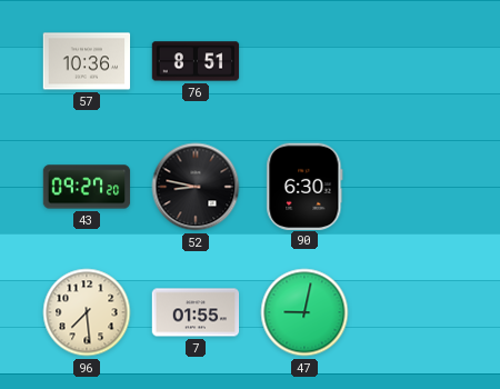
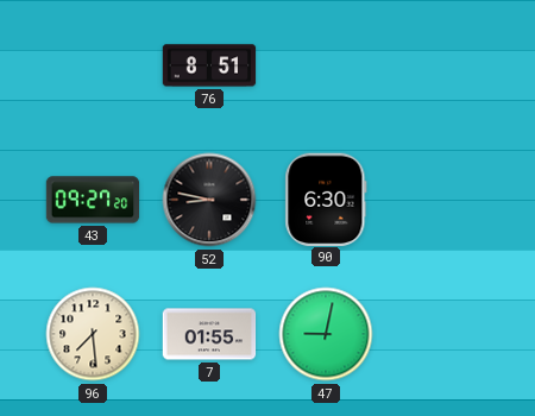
57: 10:36 -> none (87, 61)
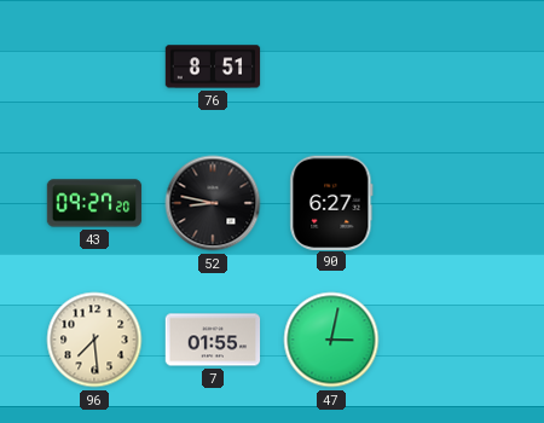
90: 6:30 -> 6:27 (331, 202)
47: 9:02 -> 3:02 (331, 340)
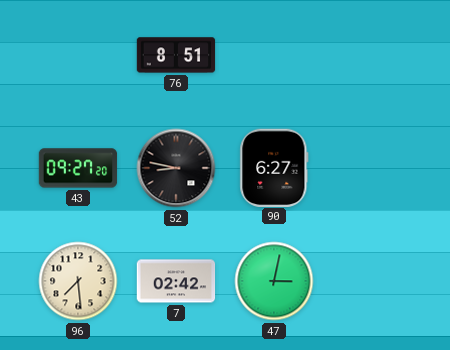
7: 01:55 -> 02:42 (176, 281)
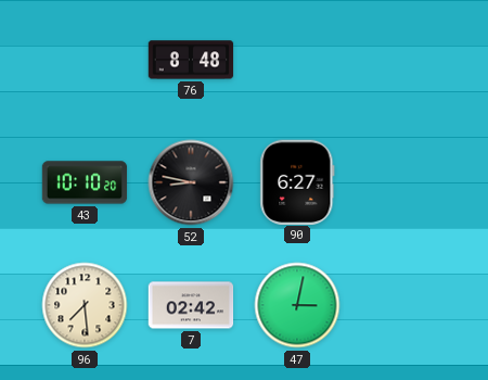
76: 8:51 -> 8:48 (191, 60)
43: 09:27 -> 10:10 (85, 182)
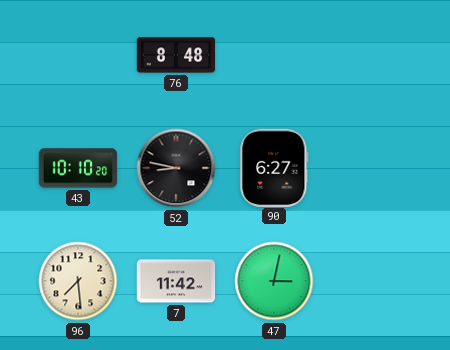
7: 02:42 -> 11:42 (176, 281)
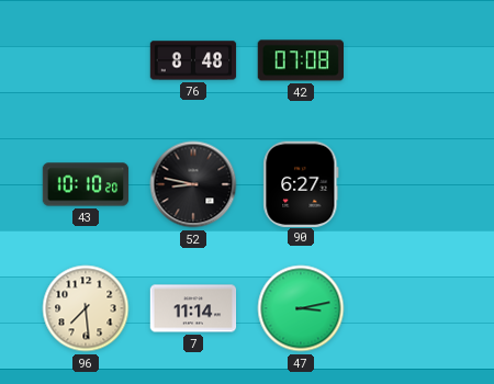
42: none -> 07:08 (300, 60)
7: 11:42 -> 11:14 (193, 308)
47: 3:02 -> 3:13 (301, 308)
